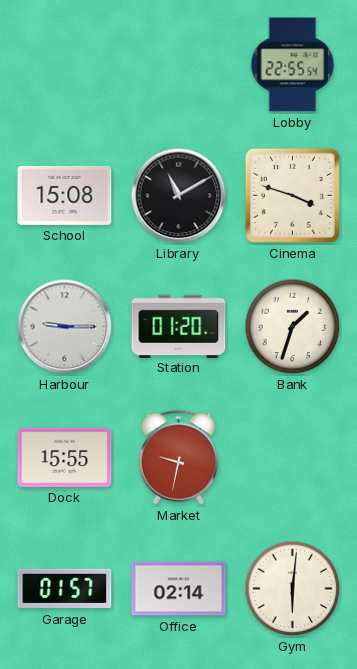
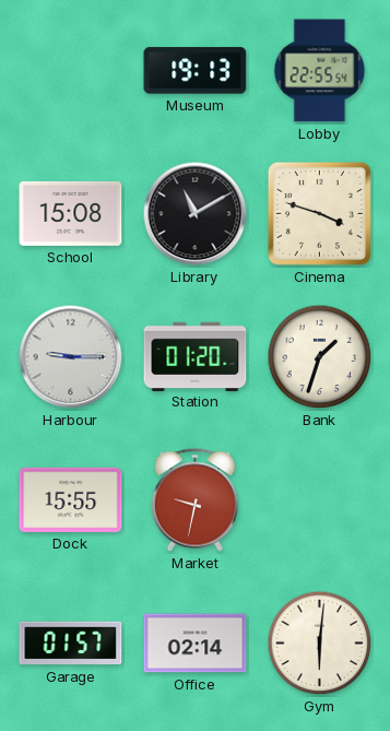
Museum: none -> 19:13 (196, 71)
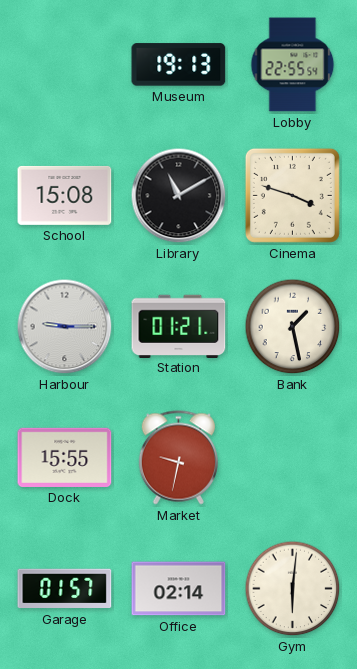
Station: 01:20 -> 01:21 (179, 326)
Bank: 1:33 -> 1:28 (293, 327)
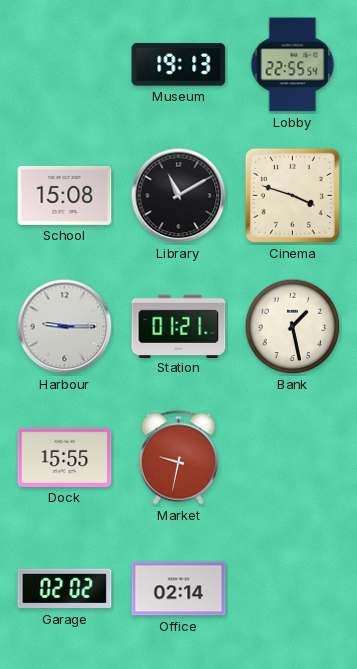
Garage: 01:57 -> 02:02 (65, 589)
Gym: 6:01 -> none (293, 589)
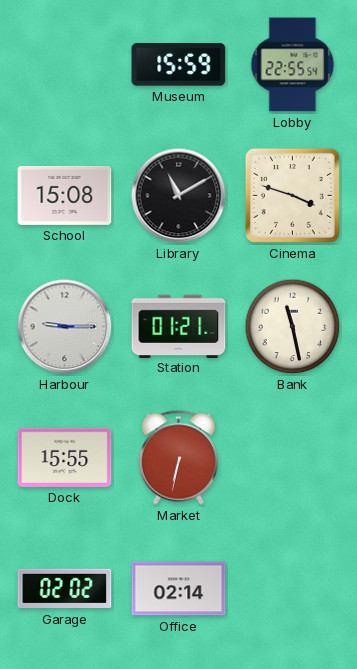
Museum: 19:13 -> 15:59 (179, 65)
Bank: 1:28 -> 11:28 (293, 327)
Market: 9:32 -> 6:32 (178, 458)
